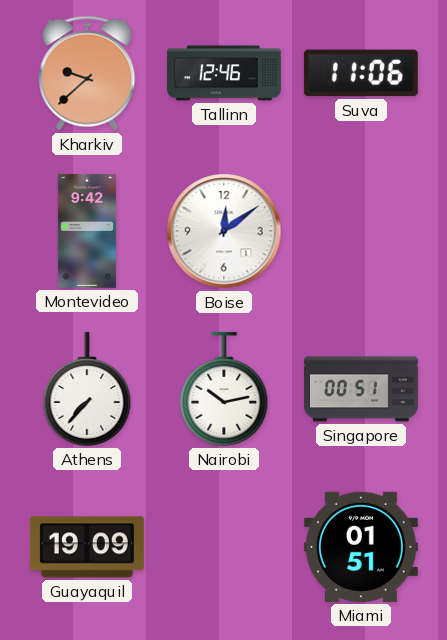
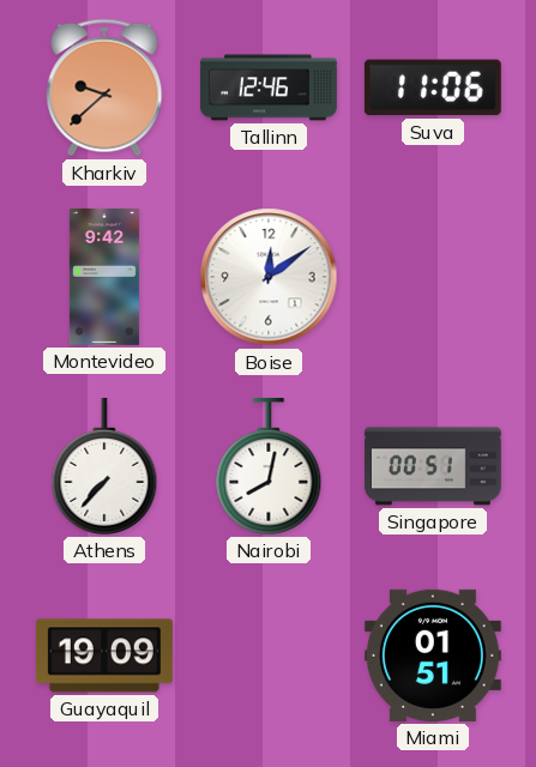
Nairobi: 10:13 -> 8:02 (269, 466)
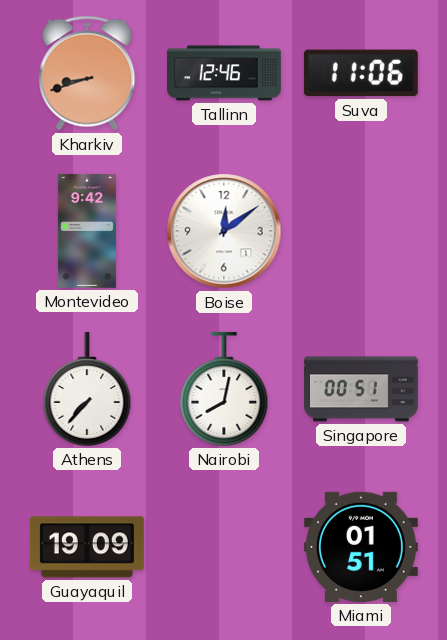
Kharkiv: 9:38 -> 8:42 (87, 73)
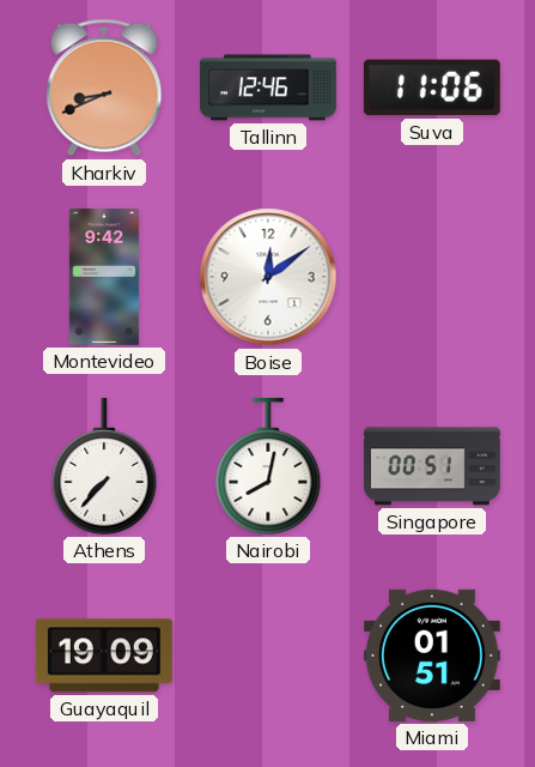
Kharkiv: 8:42 -> 8:41 (104, 87)
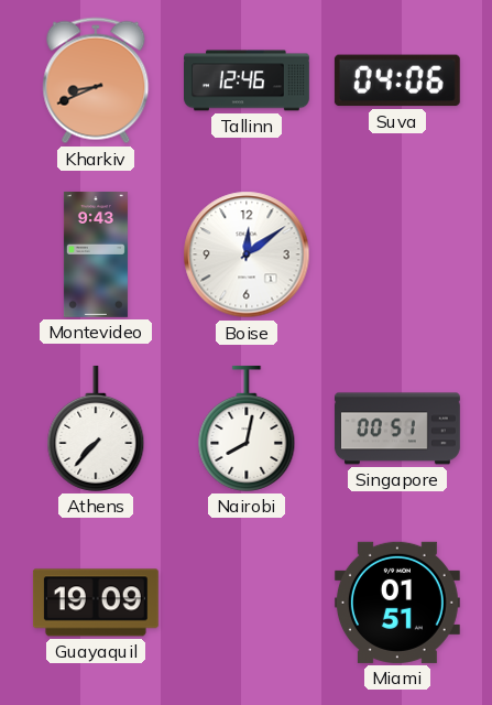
Suva: 11:06 -> 04:06 (397, 80)
Montevideo: 9:42 -> 9:43 (96, 254)
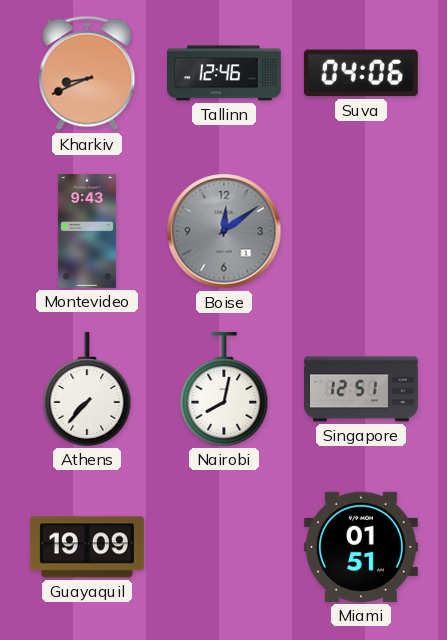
Boise dial: white -> grey (224, 231)
Singapore: 00:51 -> 12:51 (361, 389)
